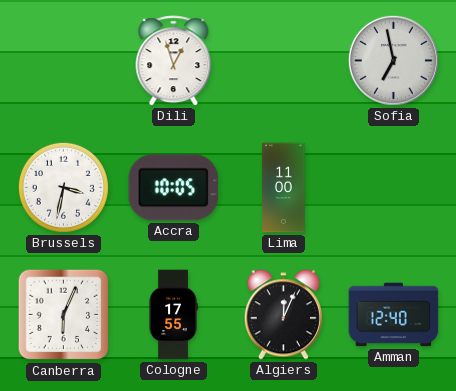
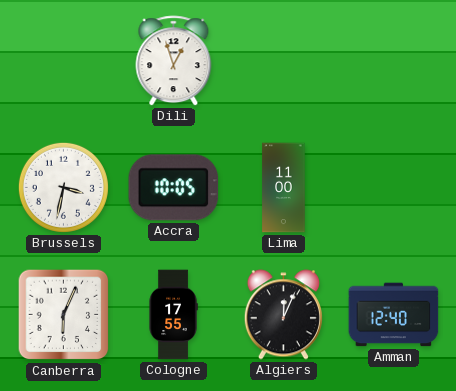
Sofia: 6:58 -> none (393, 60)
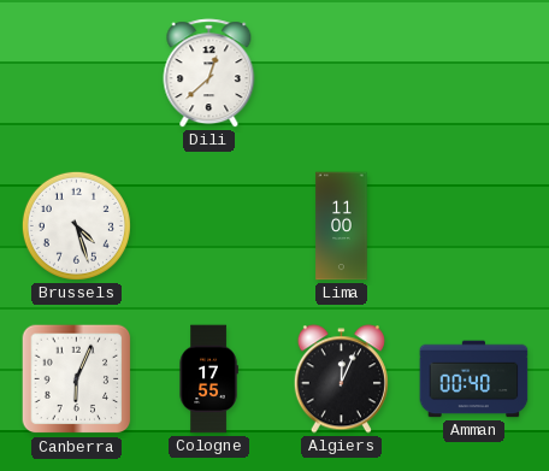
Dili: 12:57 -> 12:38 (209, 73)
Brussels: 3:32 -> 4:27 (76, 225)
Accra: 10:05 -> none (174, 188)
Amman: 12:40 -> 00:40 (474, 379)
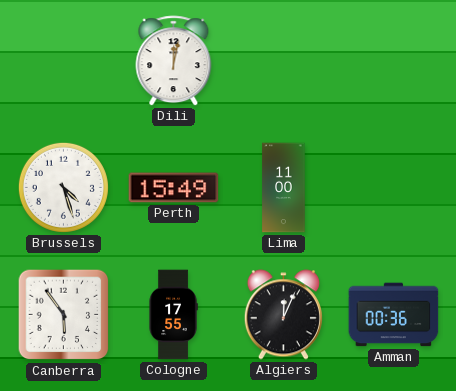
Dili: 12:38 -> 12:02 (174, 61)
Perth: none -> 15:49 (174, 188)
Canberra: 6:04 -> 5:54 (64, 315)
Amman: 00:40 -> 00:36 (394, 315)
